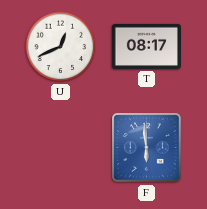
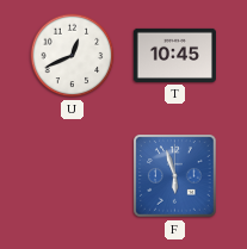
T: 08:17 -> 10:45 (174, 55)
F: 5:59 -> 5:57 (175, 176)
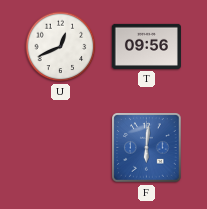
T: 10:45 -> 09:56 (146, 46)
F: 5:57 -> 6:01 (147, 148)
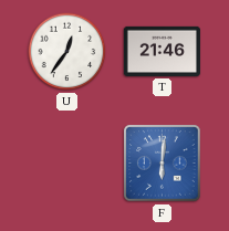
U: 12:41 -> 12:36 (67, 52)
T: 09:56 -> 21:46 (162, 51)
